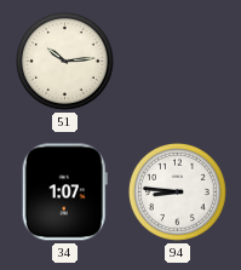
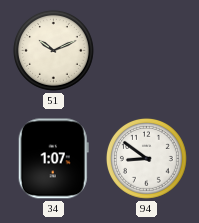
51: 10:14 -> 10:11 (53, 50)
94: 8:46 -> 8:51 (146, 158)
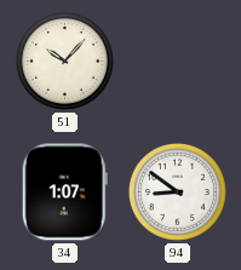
51: 10:11 -> 10:07 (64, 61)
